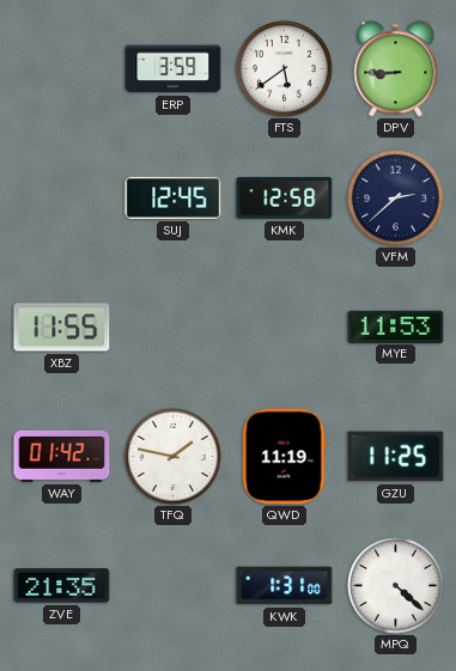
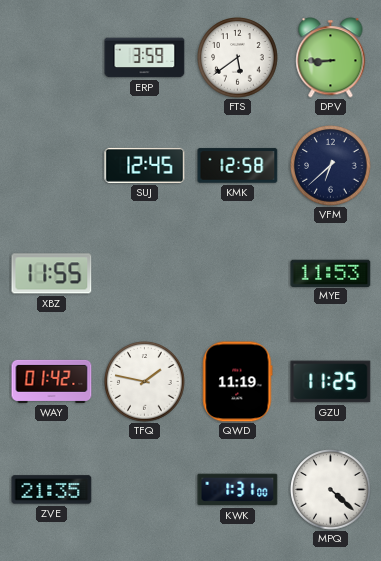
VFM: 2:38 -> 6:38 (331, 166)
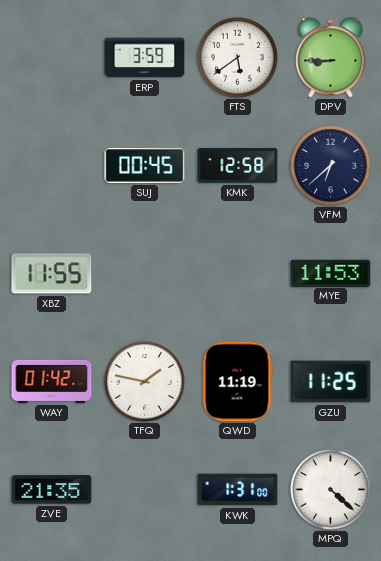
SUJ: 12:45 -> 00:45 (145, 165)
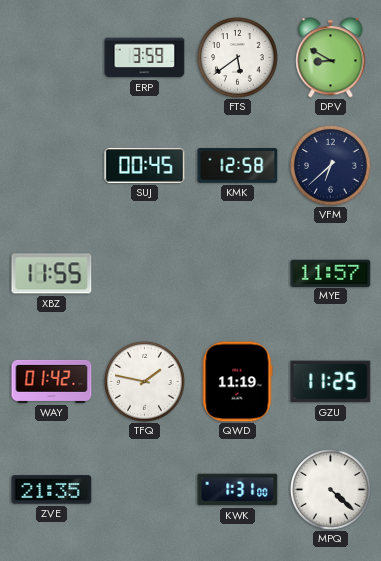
DPV: 8:45 -> 8:50 (331, 58)
MYE: 11:53 -> 11:57 (331, 273)
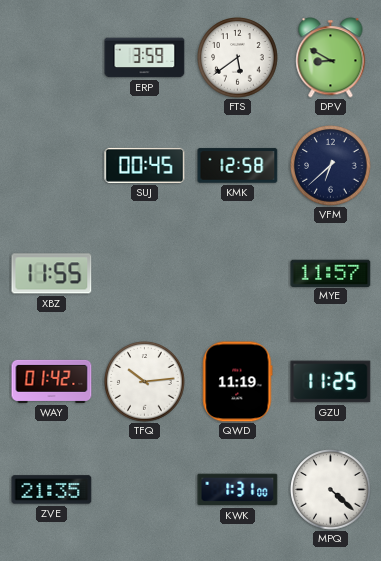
TFQ: 1:47 -> 10:14 (145, 382)
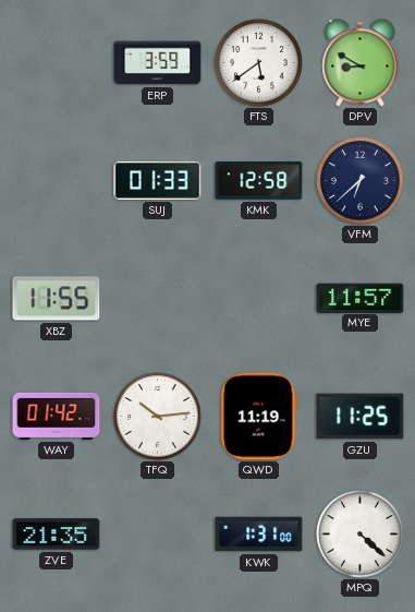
SUJ: 00:45 -> 01:33 (158, 180)
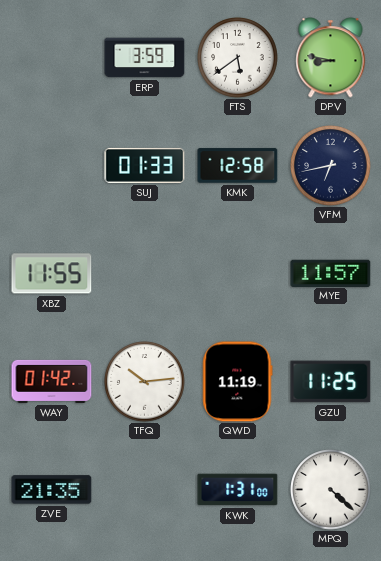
DPV: 8:50 -> 8:47 (331, 58)
VFM: 6:38 -> 6:43 (331, 166)
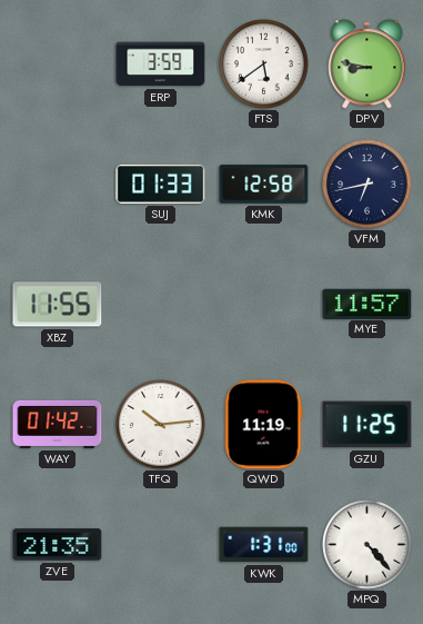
MPQ: 4:22 -> 4:23 (367, 545)
